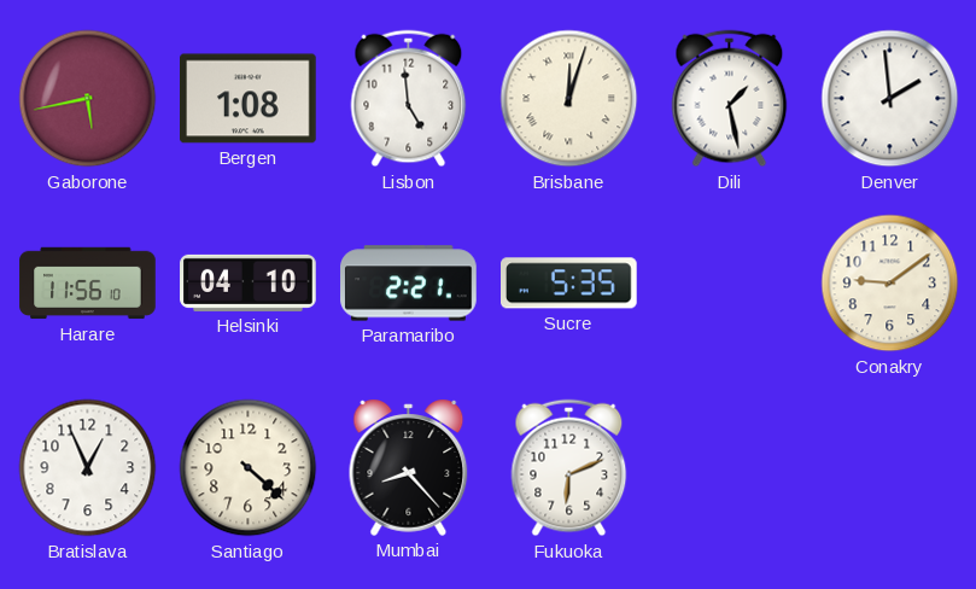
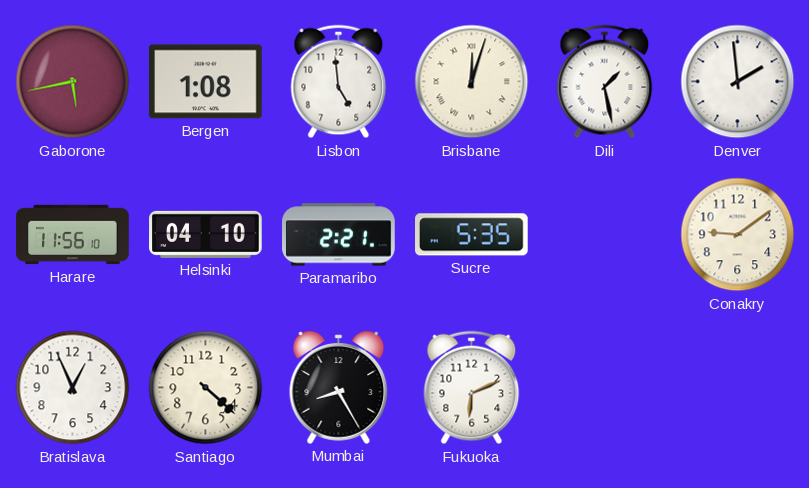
Mumbai: 8:23 -> 8:25 (339, 387)
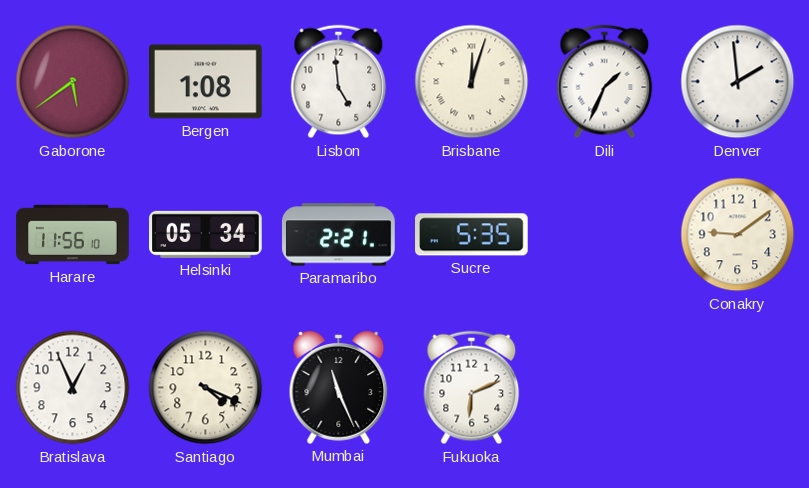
Gaborone: 5:43 -> 5:39 (73, 82)
Dili: 1:28 -> 1:34 (605, 82)
Helsinki: 04:10 -> 05:34 (206, 234)
Santiago: 4:22 -> 4:19 (206, 388)
Mumbai: 8:25 -> 11:26 (339, 387)
